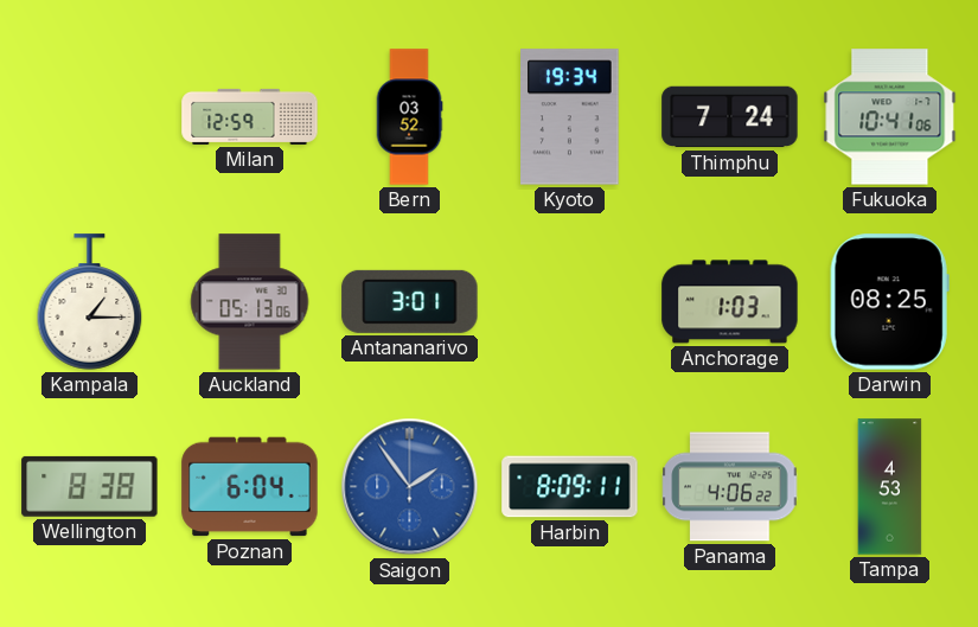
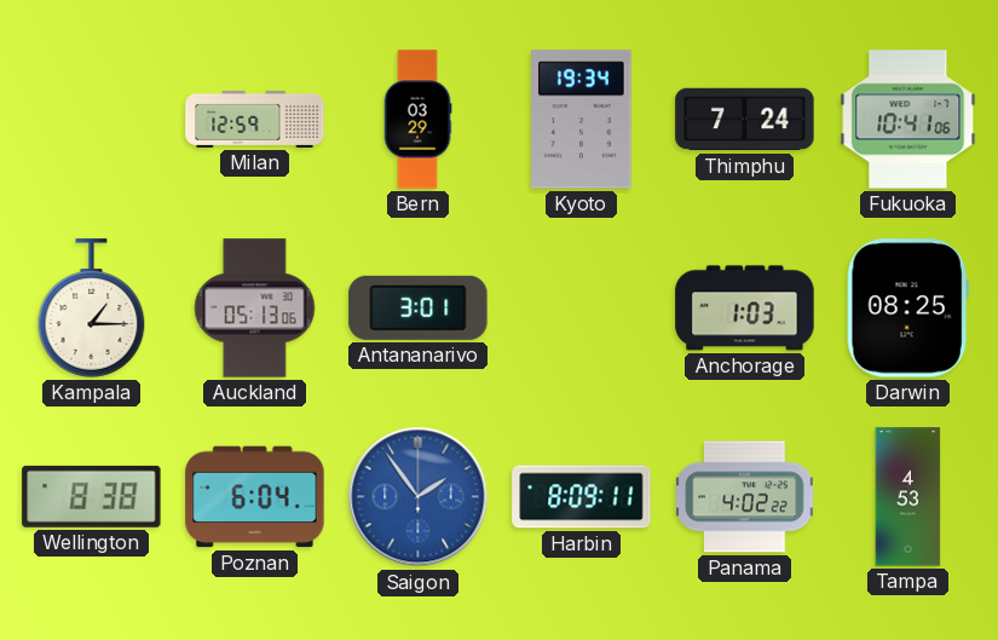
Bern: 03:52 -> 03:29 (417, 120)
Panama: 4:06 -> 4:02 (745, 497)
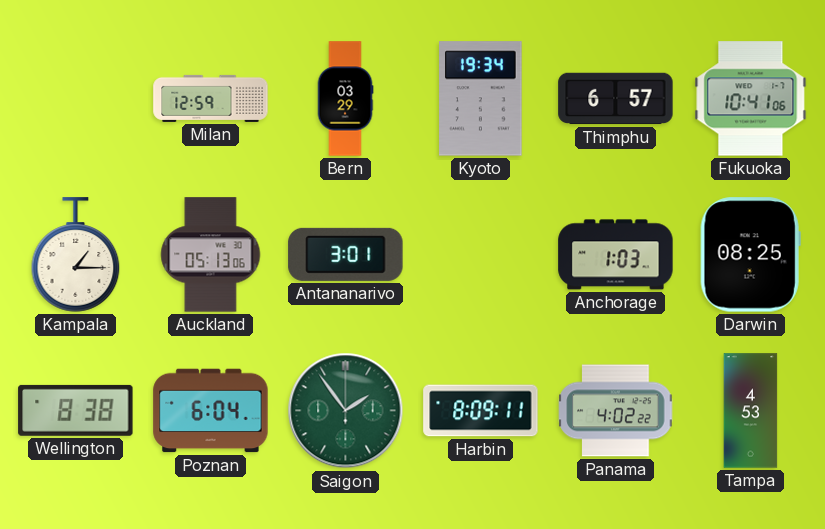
Thimphu: 7:24 -> 6:57 (616, 99)
Saigon dial: blue -> green (346, 411)
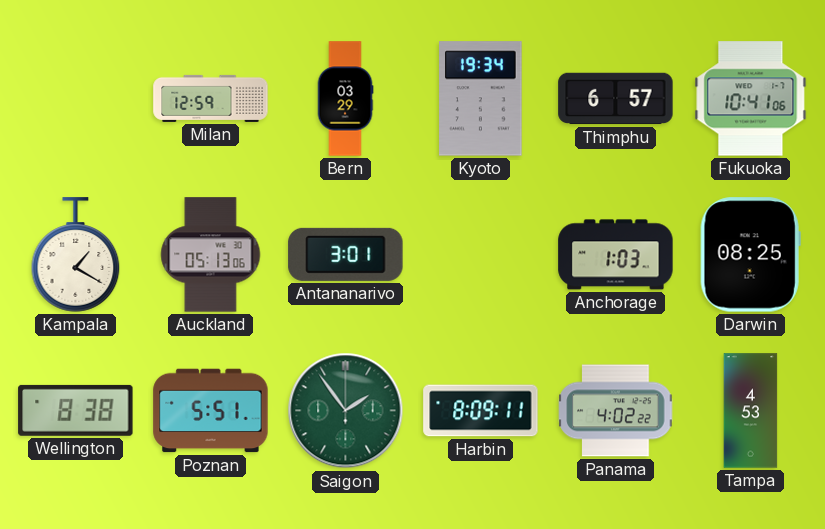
Kampala: 1:15 -> 1:20 (76, 255)
Poznan: 6:04 -> 5:51 (211, 411)
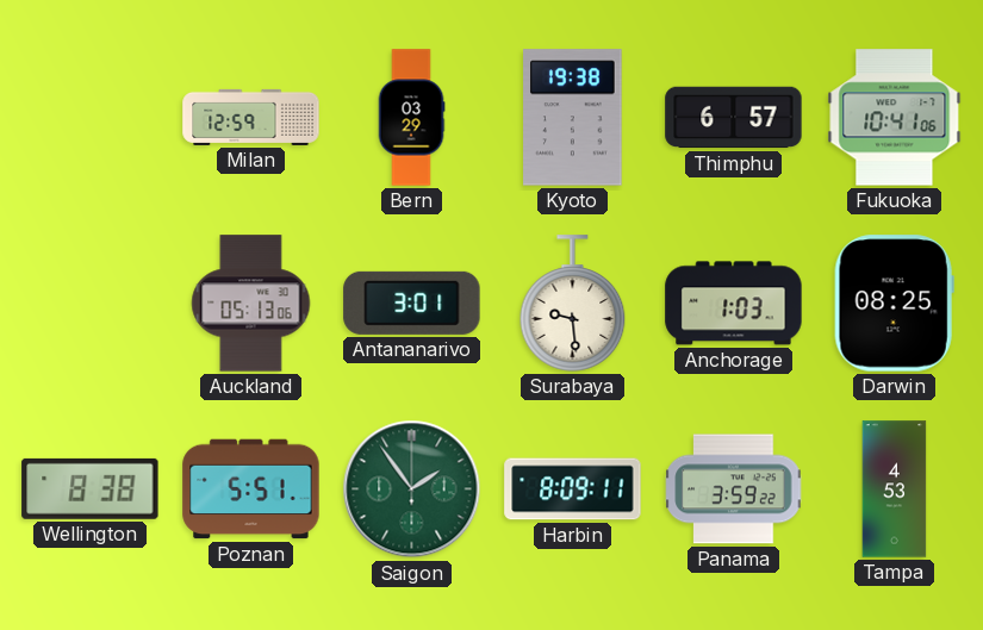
Kyoto: 19:34 -> 19:38 (573, 118)
Kampala: 1:20 -> none (76, 255)
Surabaya: none -> 9:29 (573, 304)
Panama: 4:02 -> 3:59 (734, 489)
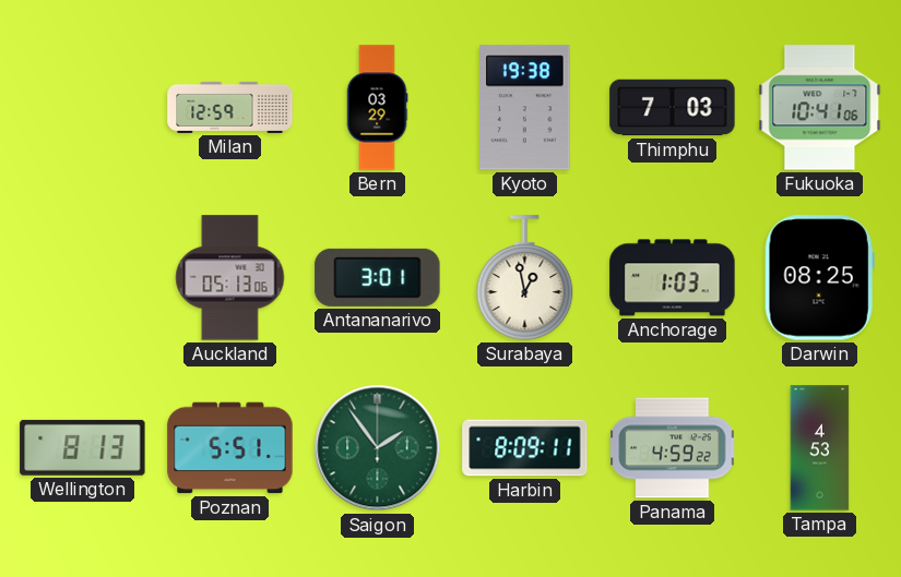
Thimphu: 6:57 -> 7:03 (673, 108)
Surabaya: 9:29 -> 12:58 (525, 278)
Wellington: 8:38 -> 8:13 (83, 447)
Panama: 3:59 -> 4:59 (673, 448)
